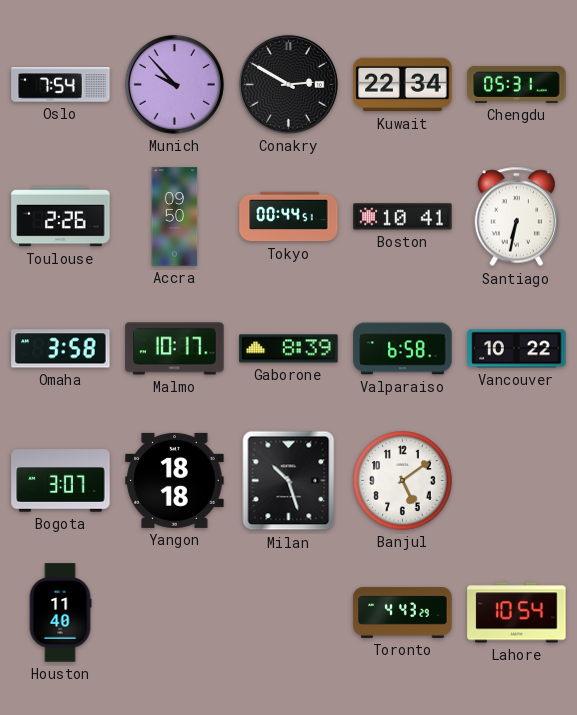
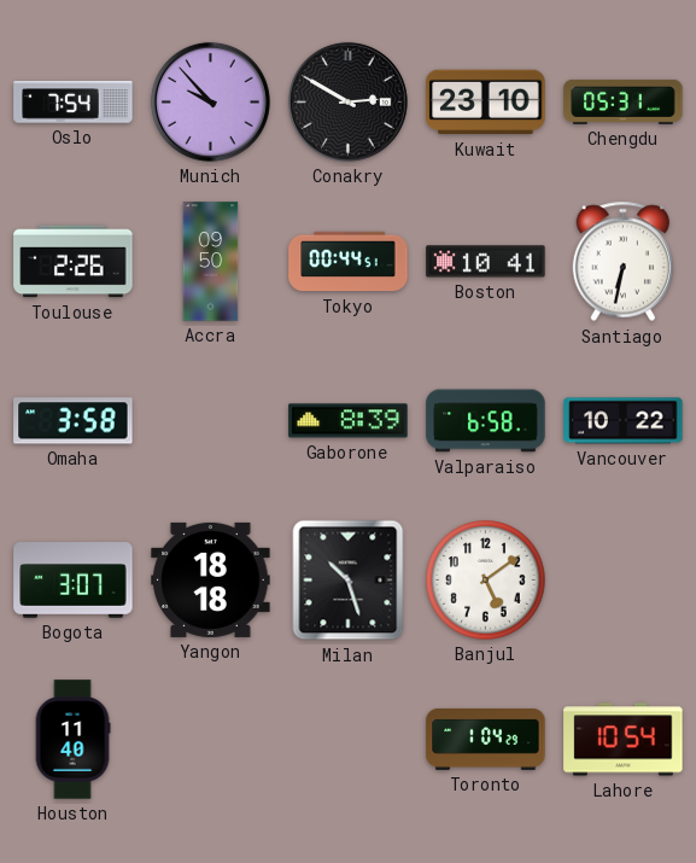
Kuwait: 22:34 -> 23:10 (486, 103)
Malmo: 10:17 -> none (175, 349)
Toronto: 4:43 -> 1:04 (486, 739)
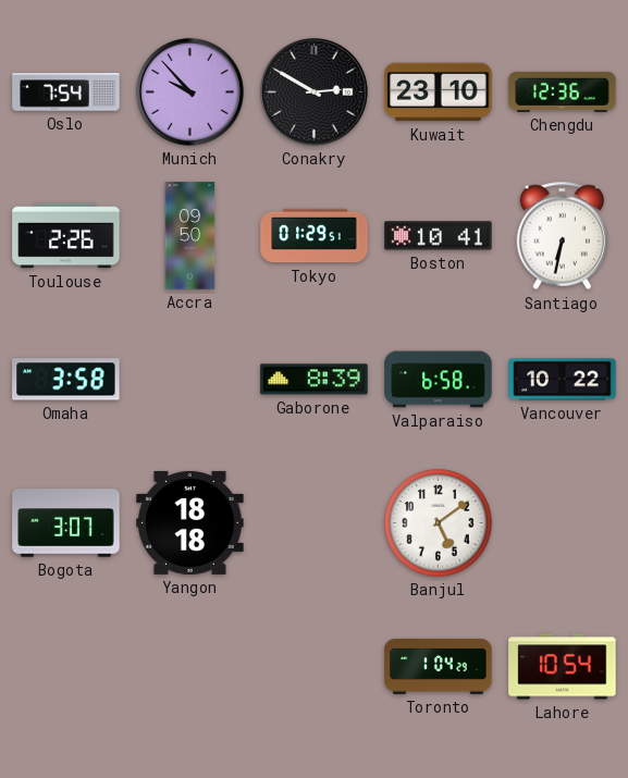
Chengdu: 05:31 -> 12:36 (563, 91)
Tokyo: 00:44 -> 01:29 (315, 236)
Milan: 10:27 -> none (349, 581)
Houston: 11:40 -> none (72, 740)
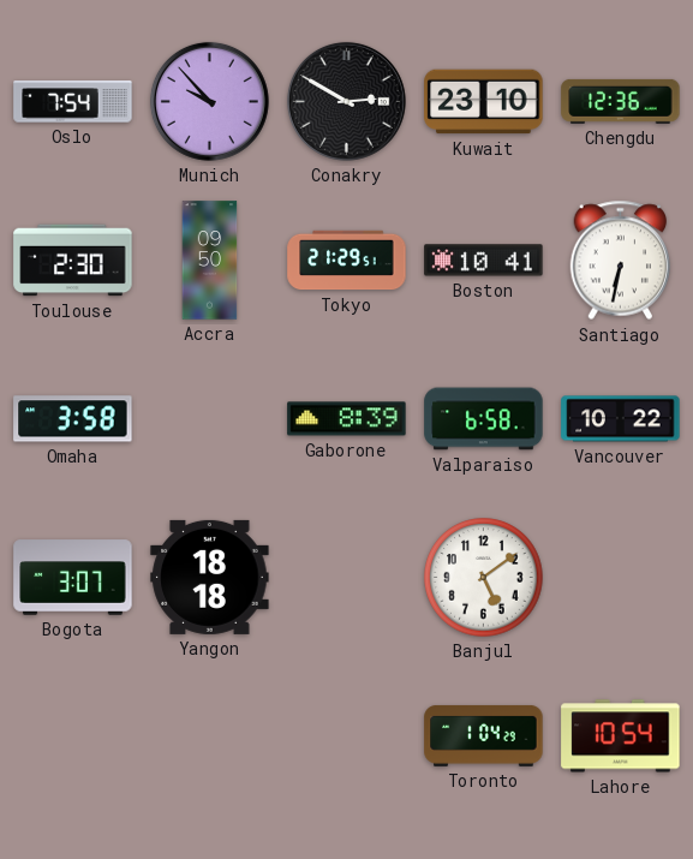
Toulouse: 2:26 -> 2:30 (73, 261)
Tokyo: 01:29 -> 21:29 (347, 261)
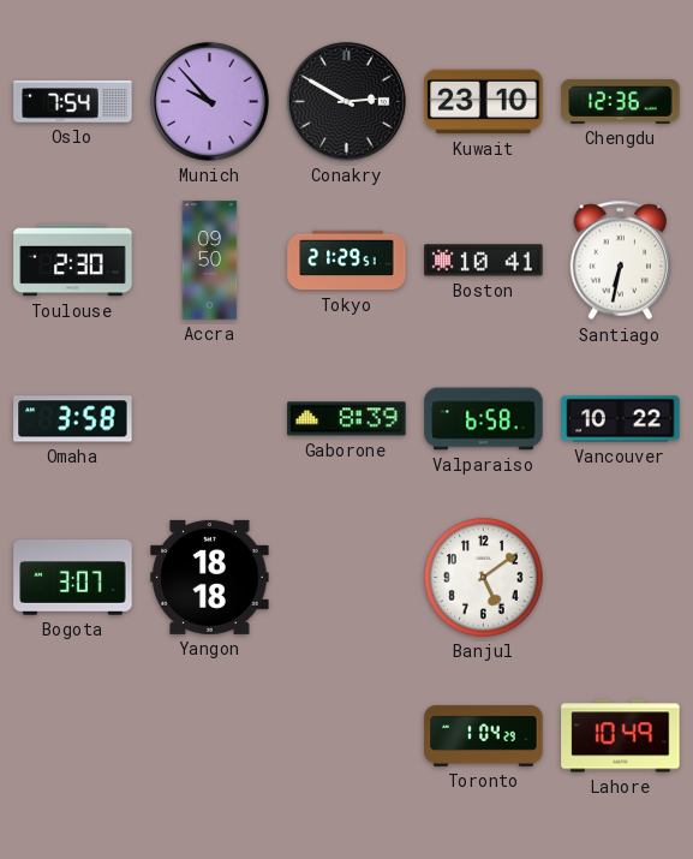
Lahore: 10:54 -> 10:49 (621, 736)
